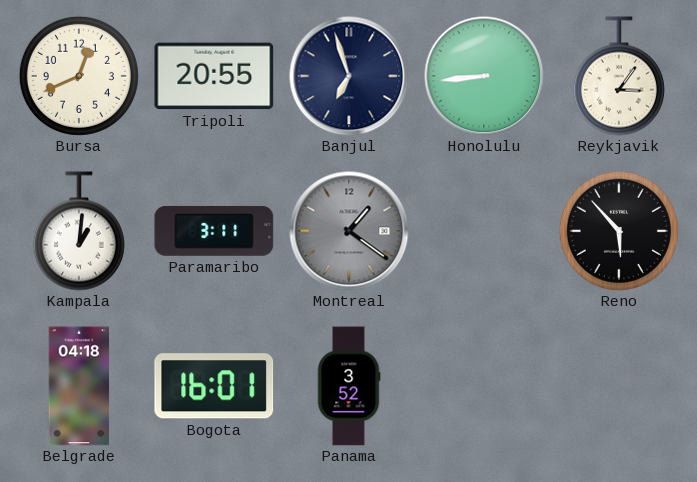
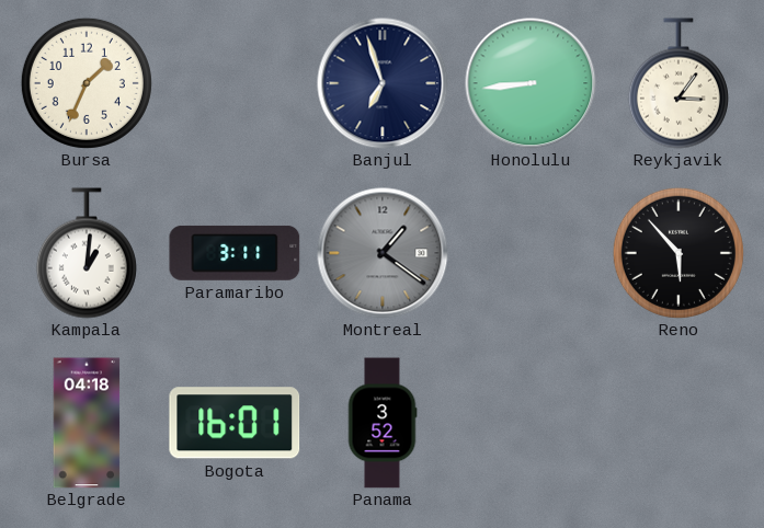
Bursa: 12:41 -> 1:34 (87, 83)
Tripoli: 20:55 -> none (214, 76)
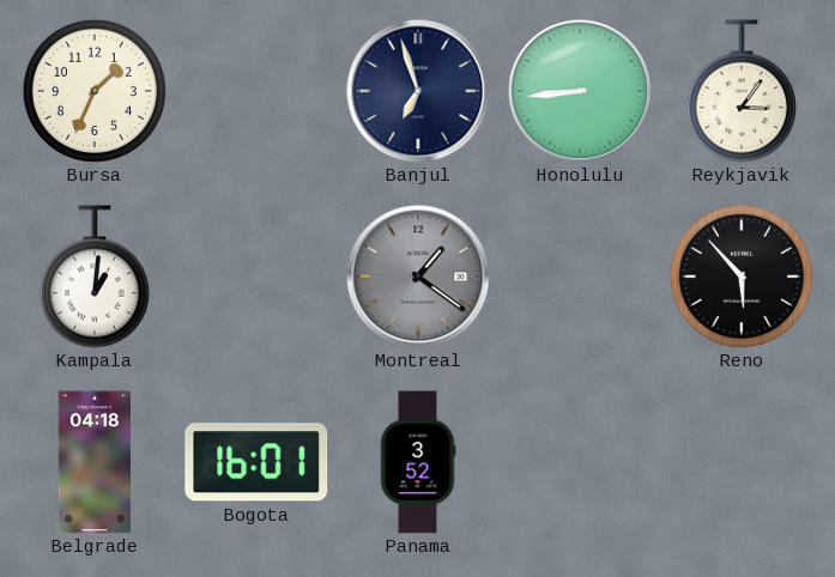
Paramaribo: 3:11 -> none (235, 253)
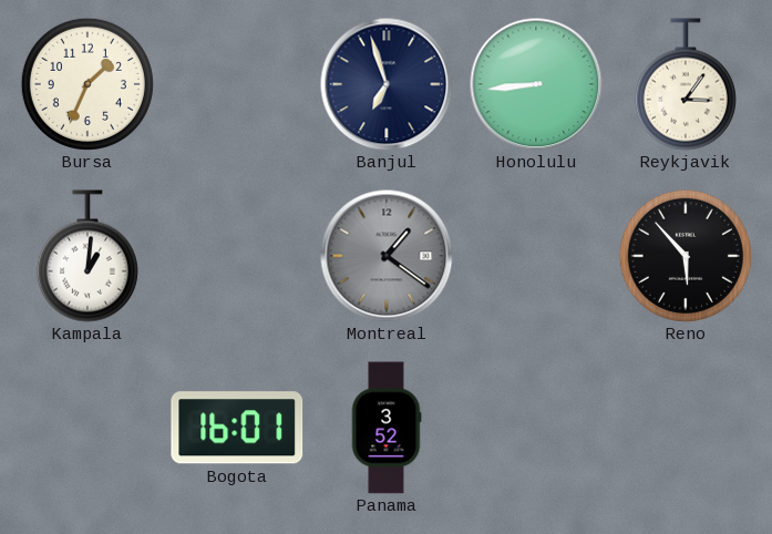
Belgrade: 04:18 -> none (95, 462)
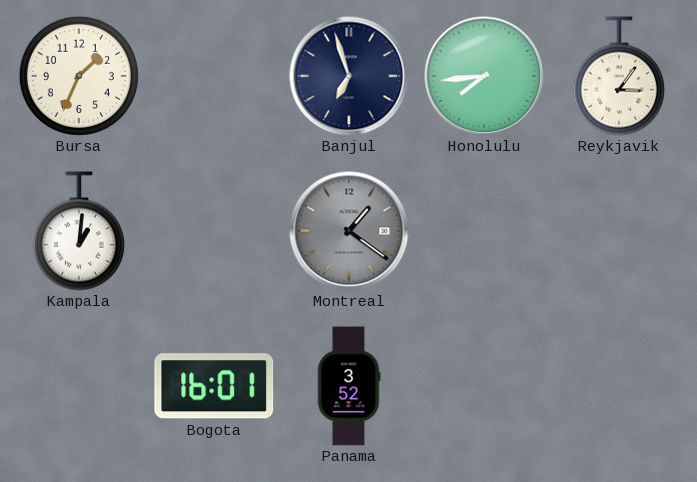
Honolulu: 8:44 -> 7:44 (484, 76)
Reno: 5:53 -> none (686, 256)
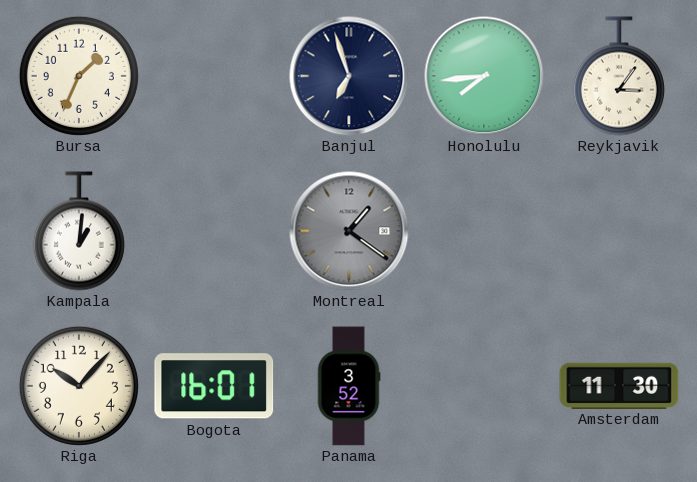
Riga: none -> 10:07 (79, 386)
Amsterdam: none -> 11:30 (619, 385)
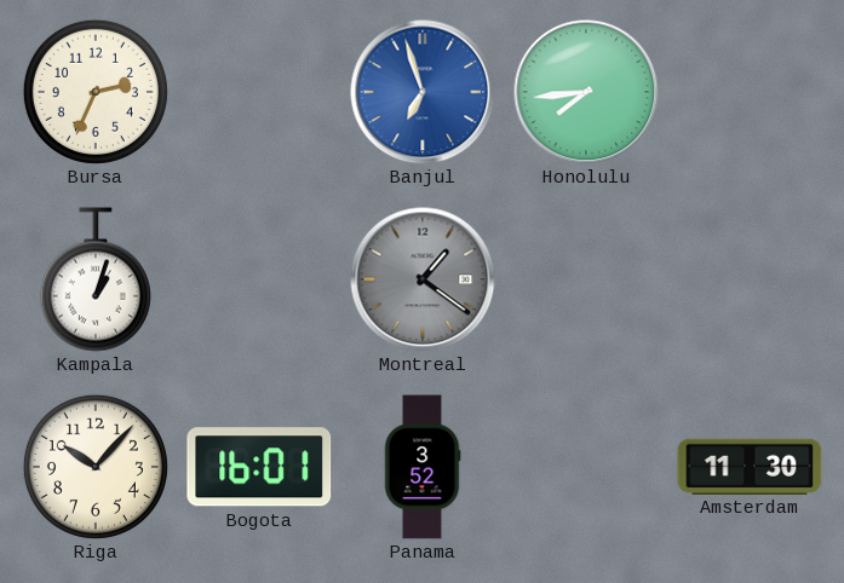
Bursa: 1:34 -> 2:34 (96, 92)
Banjul dial: navy -> blue (423, 92)
Reykjavik: 3:06 -> none (619, 76)
Kampala: 1:01 -> 1:03 (96, 279)
